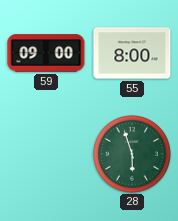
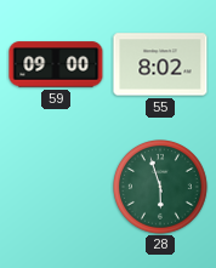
55: 8:00 -> 8:02 (160, 64)
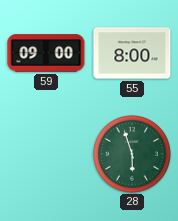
55: 8:02 -> 8:00 (132, 53)
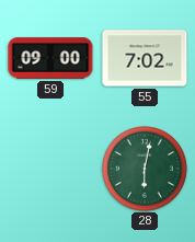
55: 8:00 -> 7:02 (145, 58)
28: 5:57 -> 6:02 (146, 170)
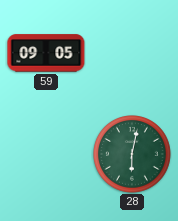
59: 09:00 -> 09:05 (46, 53)
55: 7:02 -> none (145, 58)
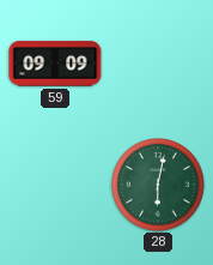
59: 09:05 -> 09:09 (55, 64)
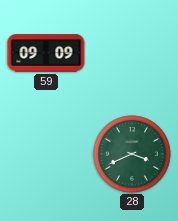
28: 6:02 -> 3:41 (133, 155)
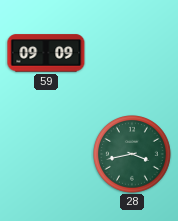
28: 3:41 -> 3:43 (133, 155)
